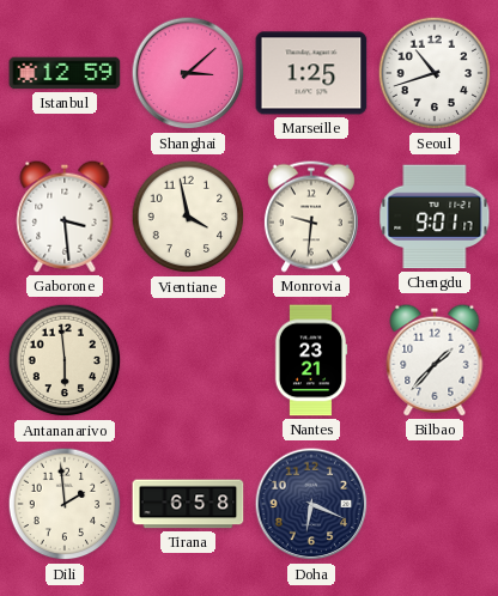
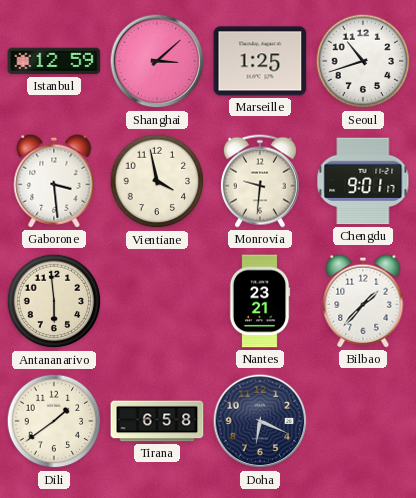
Dili: 1:59 -> 1:39 (54, 421)
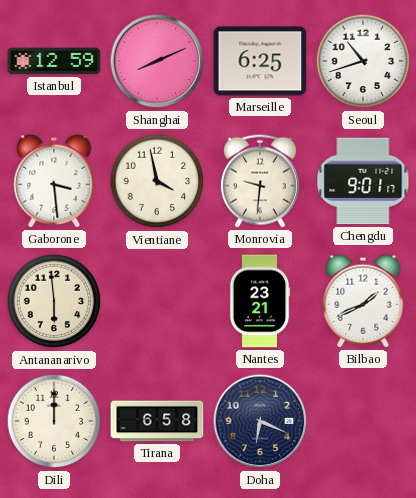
Shanghai: 3:08 -> 8:11 (157, 61)
Marseille: 1:25 -> 6:25 (260, 61)
Bilbao: 1:37 -> 1:41 (363, 301)
Dili: 1:39 -> 12:00 (54, 421)
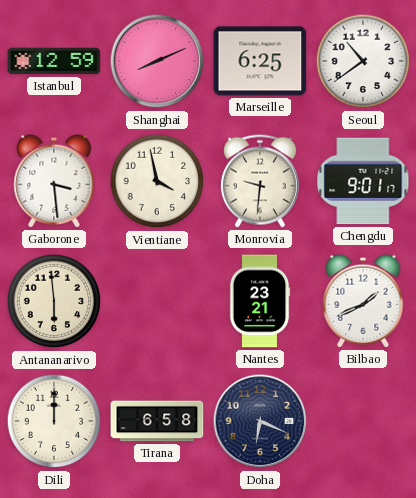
Seoul: 10:42 -> 10:39 (363, 61)
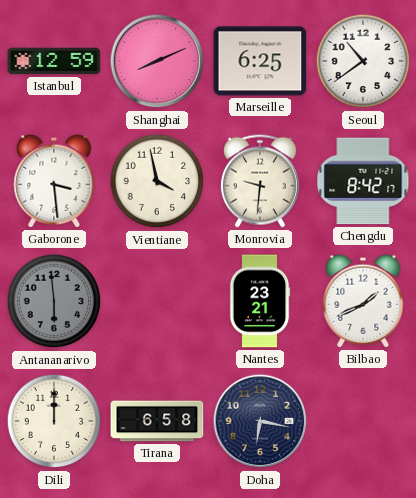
Chengdu: 9:01 -> 8:42 (363, 181)
Antananarivo dial: cream -> grey (54, 301)
Doha: 6:19 -> 6:17 (260, 421)
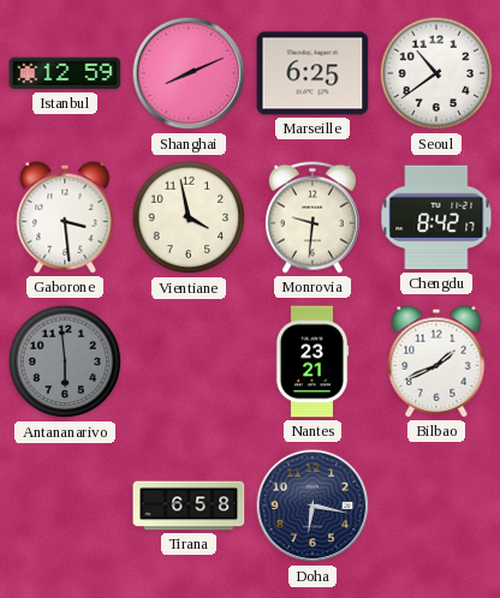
Dili: 12:00 -> none (54, 421)
